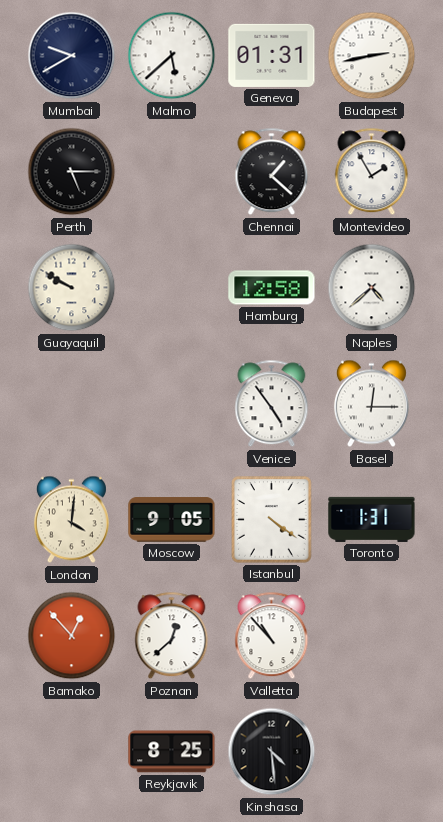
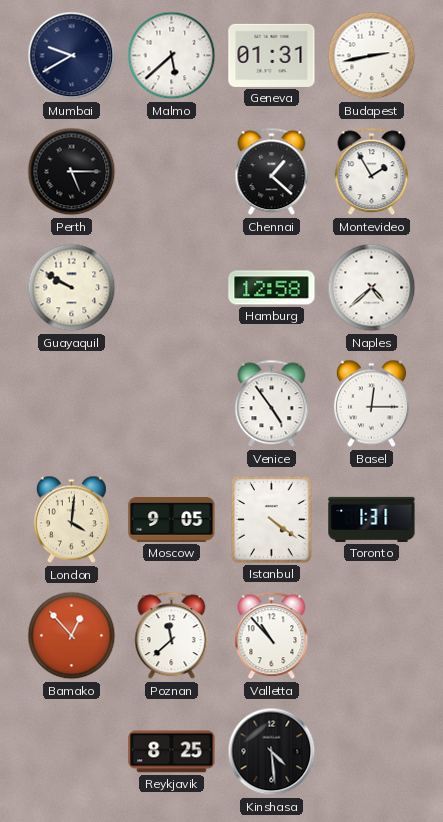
Poznan: 12:38 -> 11:38 (172, 636)
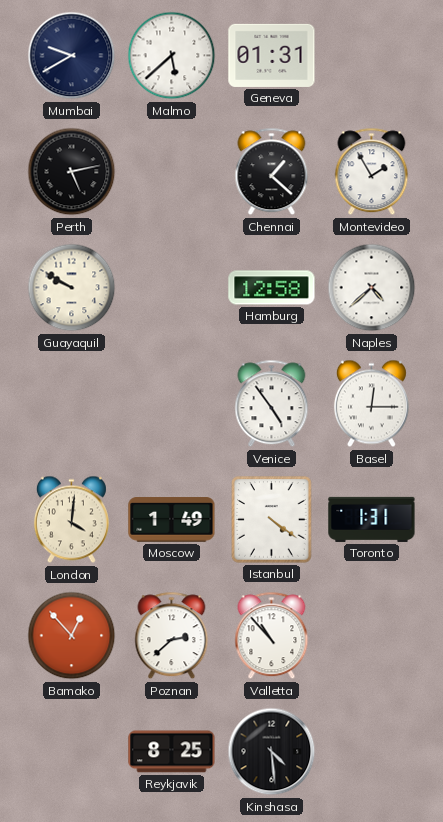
Budapest: 2:43 -> none (372, 56)
Perth: 5:15 -> 5:13 (72, 172)
Moscow: 9:05 -> 1:49 (172, 520)
Poznan: 11:38 -> 2:38 (172, 636)
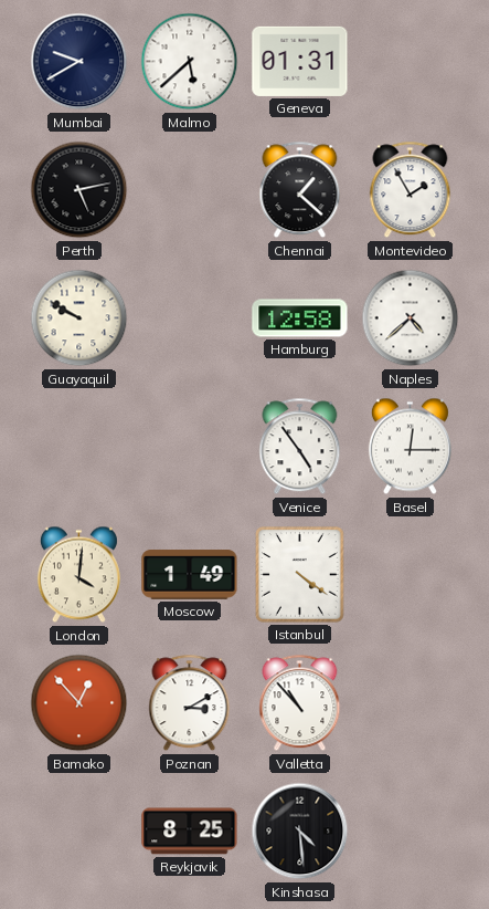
Toronto: 1:31 -> none (372, 519)
Poznan: 2:38 -> 3:10 (190, 703)
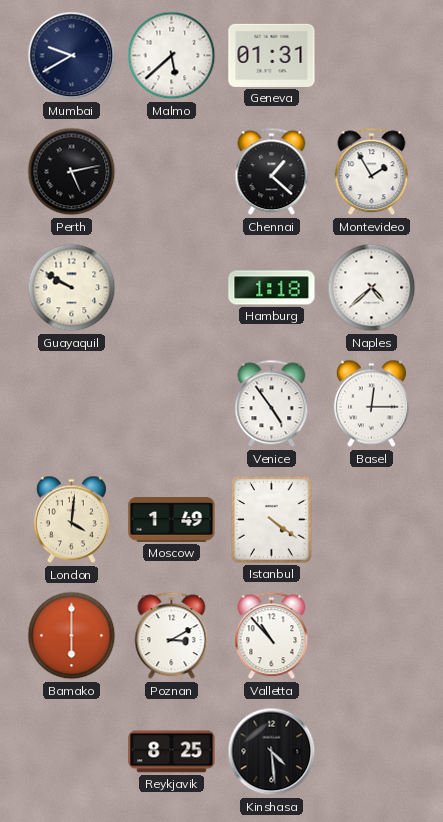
Hamburg: 12:58 -> 1:18 (272, 288)
Bamako: 12:53 -> 6:00 (72, 636)
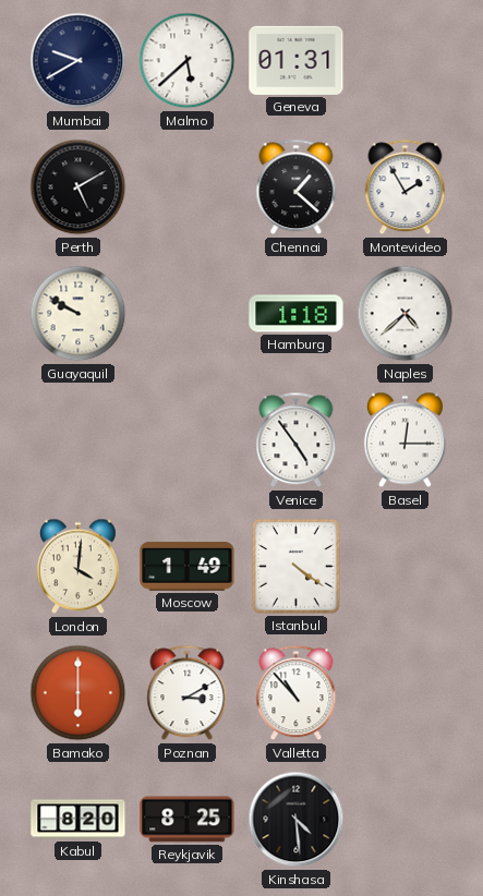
Perth: 5:13 -> 5:10 (79, 187)
Kabul: none -> 8:20 (79, 820)
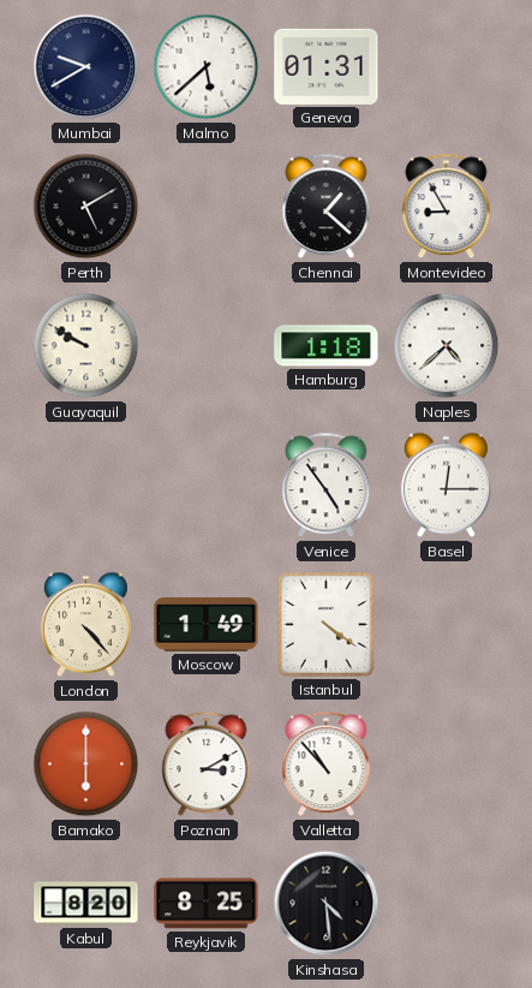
Montevideo: 1:55 -> 8:55 (447, 207)
London: 4:01 -> 4:23 (85, 625)
